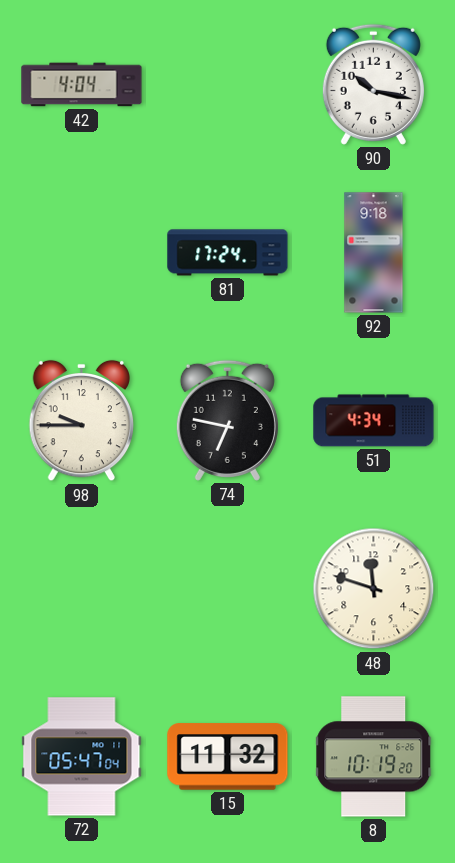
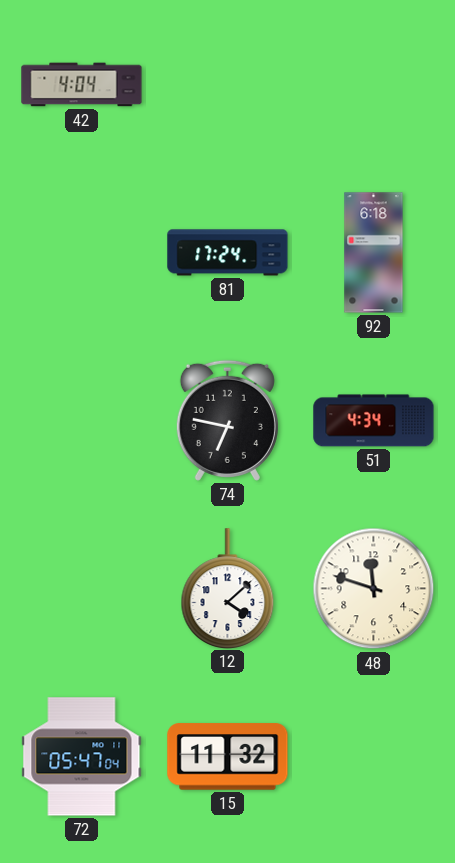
90: 10:17 -> none (373, 84)
92: 9:18 -> 6:18 (374, 253)
98: 9:45 -> none (81, 421)
12: none -> 4:08 (228, 588)
8: 10:19 -> none (374, 757)
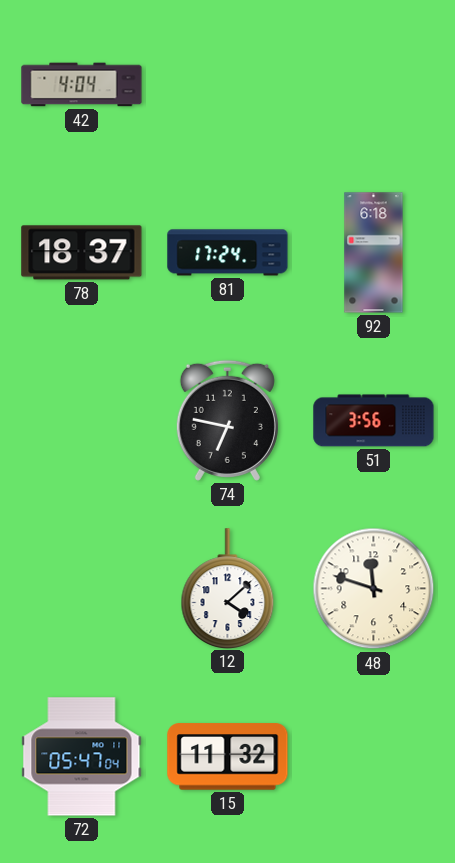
78: none -> 18:37 (82, 253)
51: 4:34 -> 3:56 (374, 421)
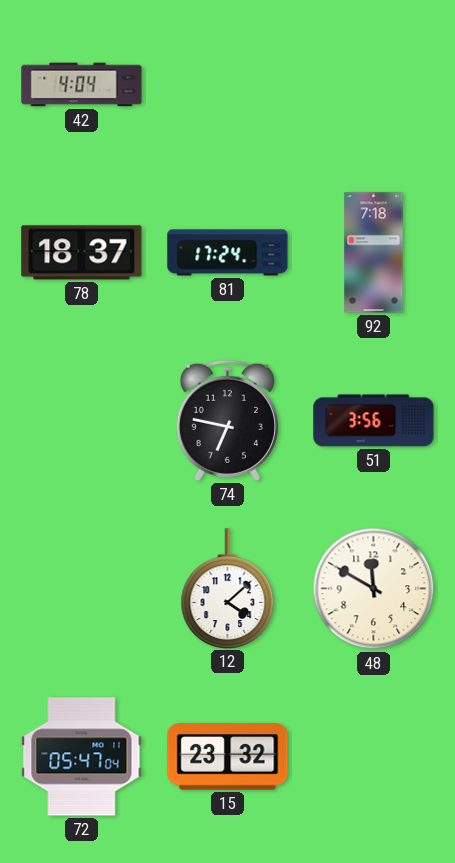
92: 6:18 -> 7:18 (374, 253)
48: 11:48 -> 11:50 (374, 589)
15: 11:32 -> 23:32 (228, 757)
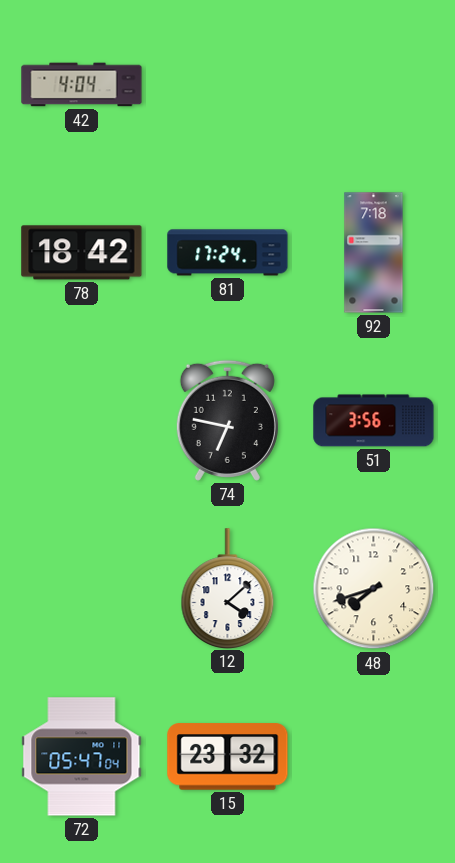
78: 18:37 -> 18:42 (82, 253)
48: 11:50 -> 7:42 (374, 589)
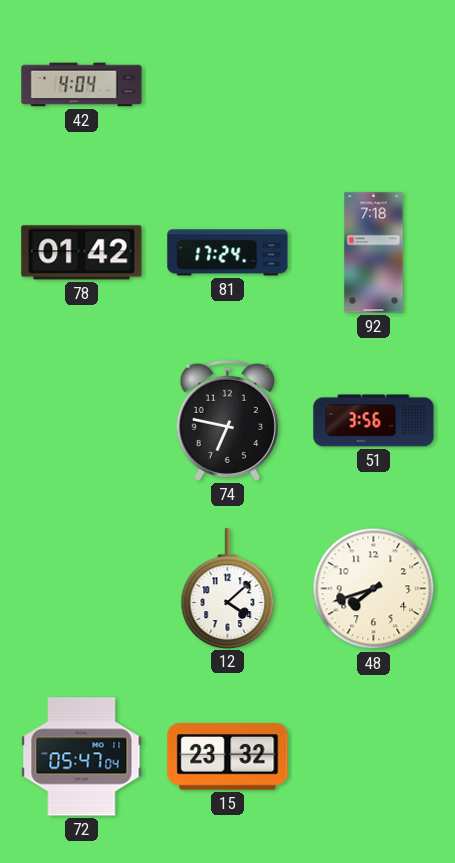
78: 18:42 -> 01:42 (82, 253)
